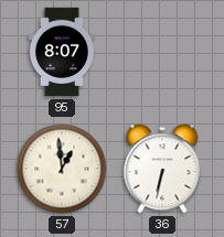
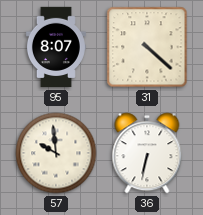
31: none -> 4:22 (147, 47)
57: 12:59 -> 9:59 (56, 153)
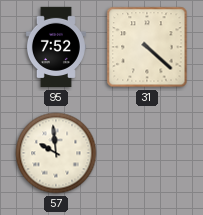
95: 8:07 -> 7:52 (56, 47)
36: 6:32 -> none (147, 153)
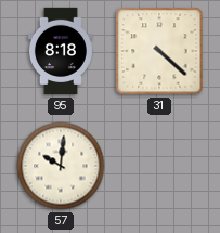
95: 7:52 -> 8:18 (61, 51)
57: 9:59 -> 10:01 (61, 166)
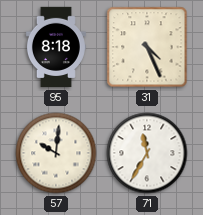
31: 4:22 -> 4:26 (147, 47)
71: none -> 11:35 (147, 153)
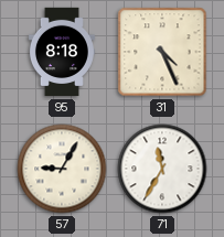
57: 10:01 -> 9:05 (62, 169)
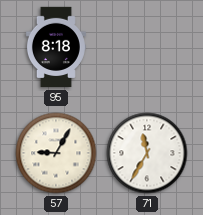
31: 4:26 -> none (162, 52)
